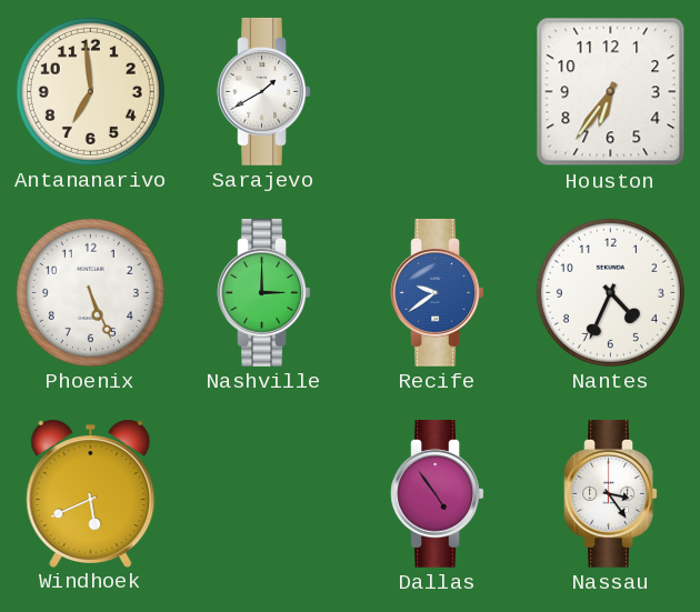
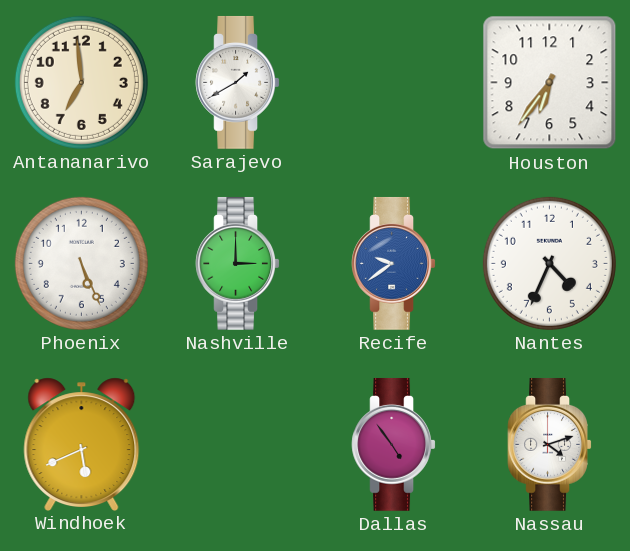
Nassau: 3:24 -> 4:12 (550, 444)
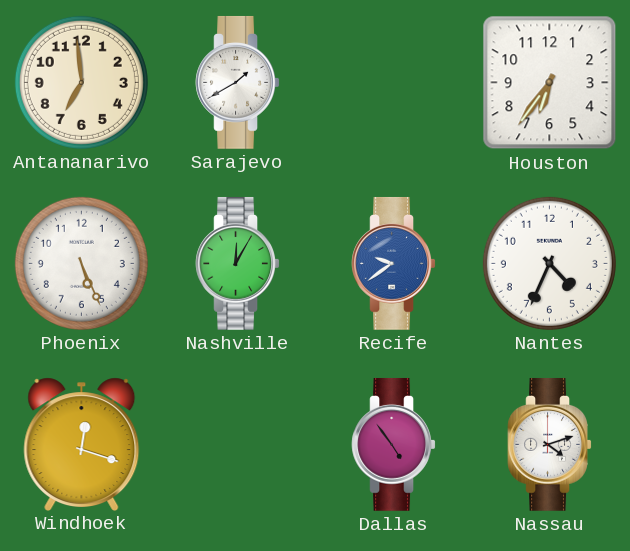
Nashville: 3:00 -> 12:05 (238, 263)
Windhoek: 5:41 -> 12:18 (82, 444)
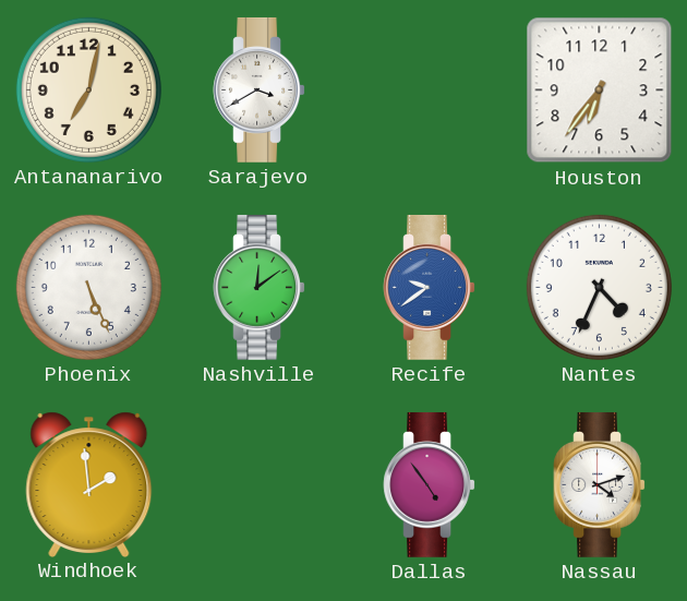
Antananarivo: 6:59 -> 7:02 (88, 89)
Sarajevo: 1:40 -> 3:40 (260, 89)
Nashville: 12:05 -> 12:09 (260, 287)
Windhoek: 12:18 -> 1:59 (89, 484)
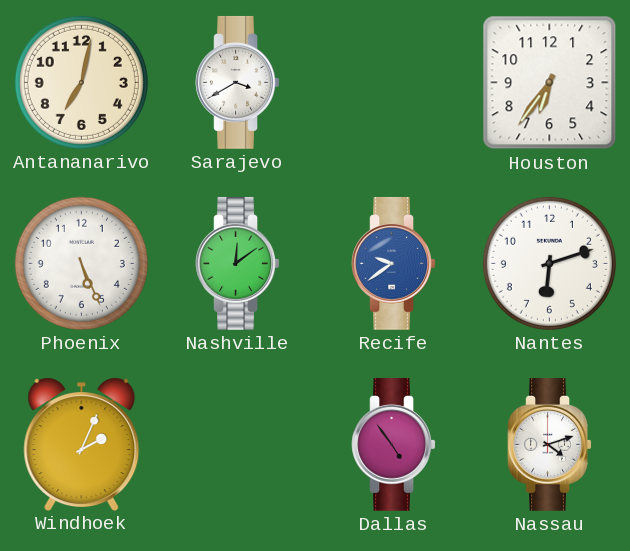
Nantes: 4:34 -> 6:12 (549, 263)
Windhoek: 1:59 -> 2:04 (82, 444)
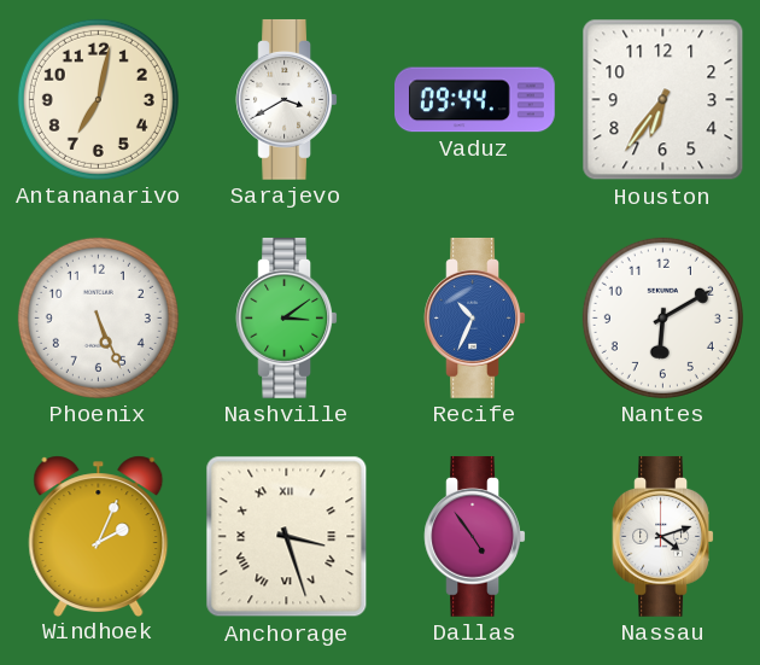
Vaduz: none -> 09:44 (475, 100)
Nashville: 12:09 -> 3:09 (287, 317)
Recife: 9:39 -> 10:34 (475, 317)
Nantes: 6:12 -> 6:10 (662, 317)
Anchorage: none -> 3:27 (287, 537)
